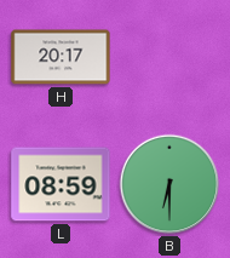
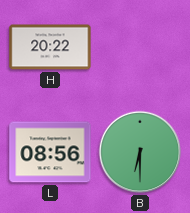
H: 20:17 -> 20:22 (50, 47)
L: 08:59 -> 08:56 (50, 152)
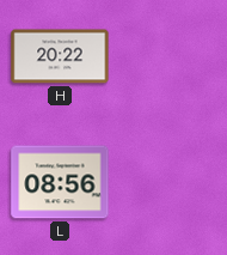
B: 6:30 -> none (140, 152)
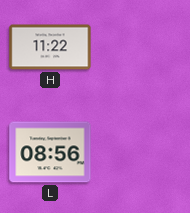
H: 20:22 -> 11:22 (50, 47)
